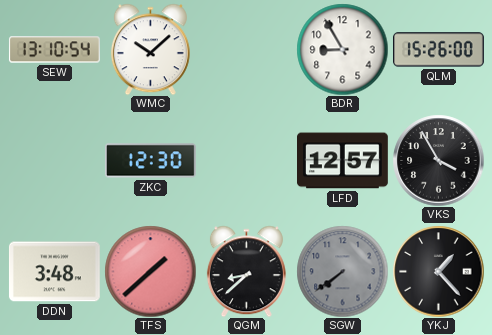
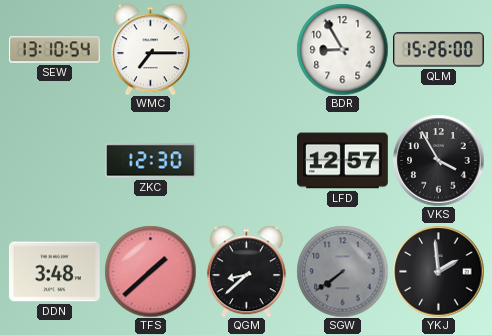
WMC: 10:08 -> 7:15 (150, 49)
YKJ: 1:23 -> 1:59 (438, 271)
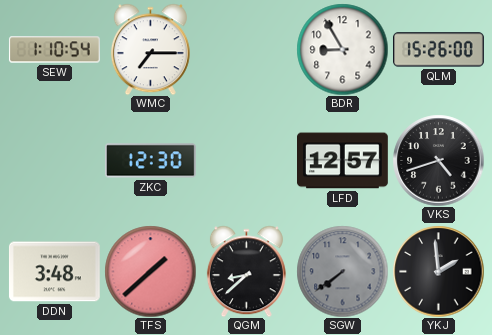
SEW: 13:10 -> 1:10 (54, 50)
VKS: 3:55 -> 4:42 (438, 160)
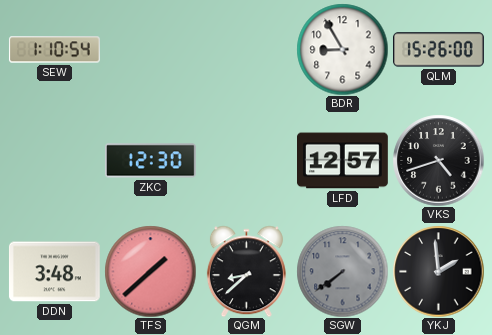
WMC: 7:15 -> none (150, 49)
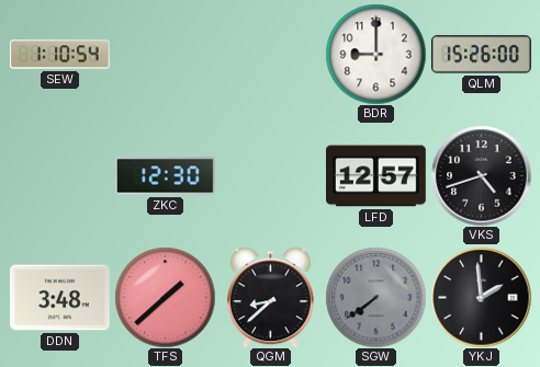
BDR: 8:55 -> 9:00 (375, 54)
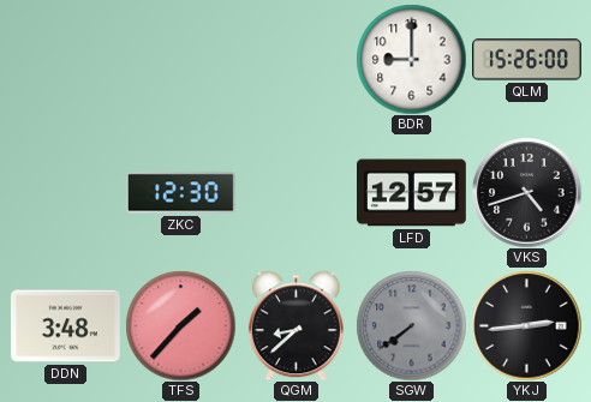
SEW: 1:10 -> none (59, 55)
TFS: 1:38 -> 1:37 (180, 325)
YKJ: 1:59 -> 2:44 (526, 325)
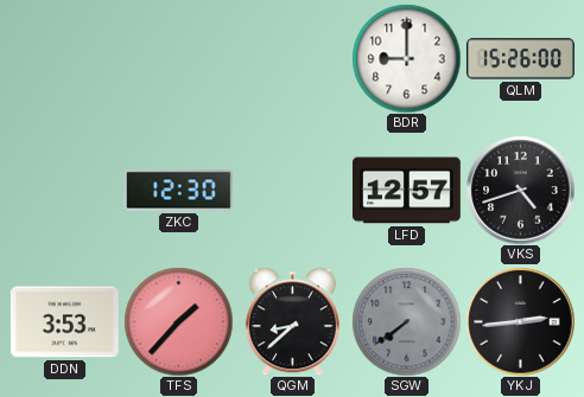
DDN: 3:48 -> 3:53 (64, 322)
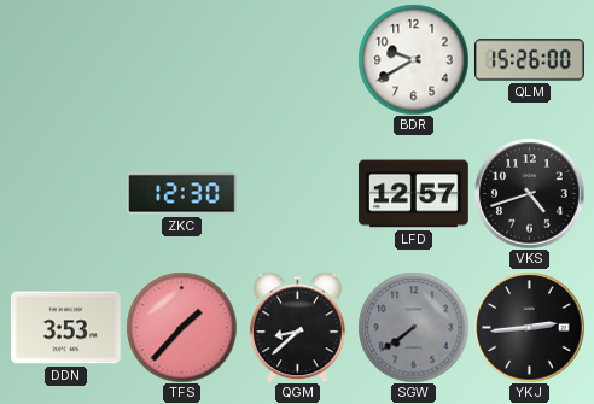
BDR: 9:00 -> 9:40 (413, 59)
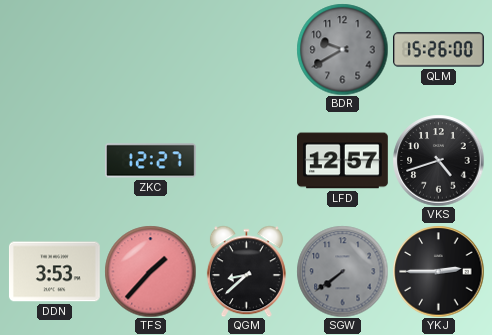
BDR dial: white -> grey (342, 49)
ZKC: 12:30 -> 12:27 (150, 161)
YKJ: 2:44 -> 2:45 (438, 271)
